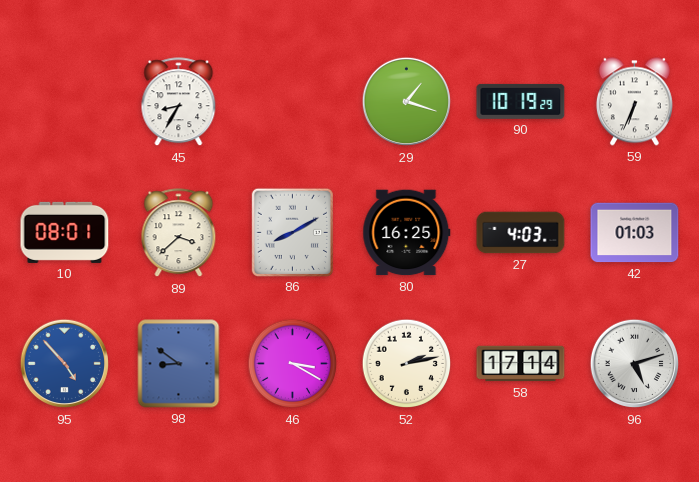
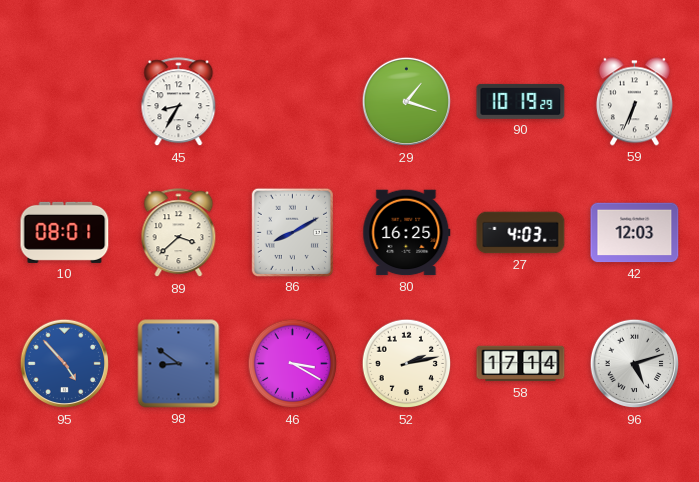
42: 01:03 -> 12:03 (635, 233)
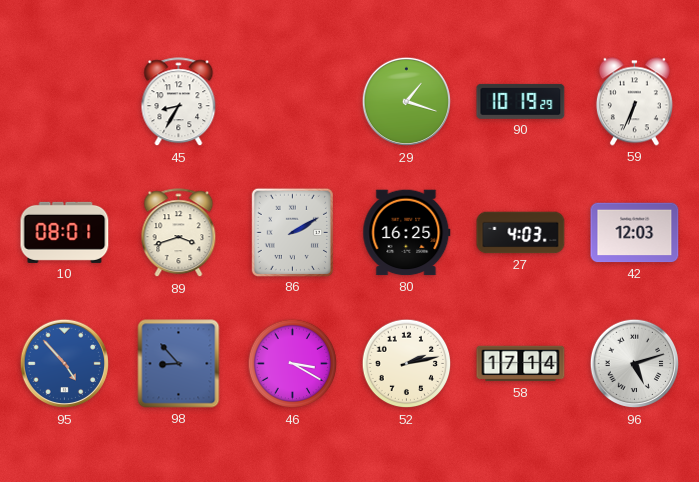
89: 3:38 -> 3:42 (179, 233)
86: 8:10 -> 2:10 (292, 232)
98: 8:51 -> 8:53 (179, 364)
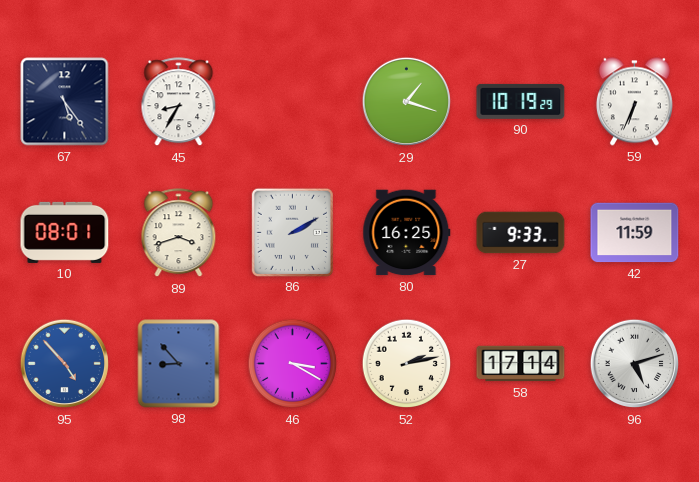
67: none -> 5:24 (65, 102)
27: 4:03 -> 9:33 (521, 233)
42: 12:03 -> 11:59 (635, 233)
